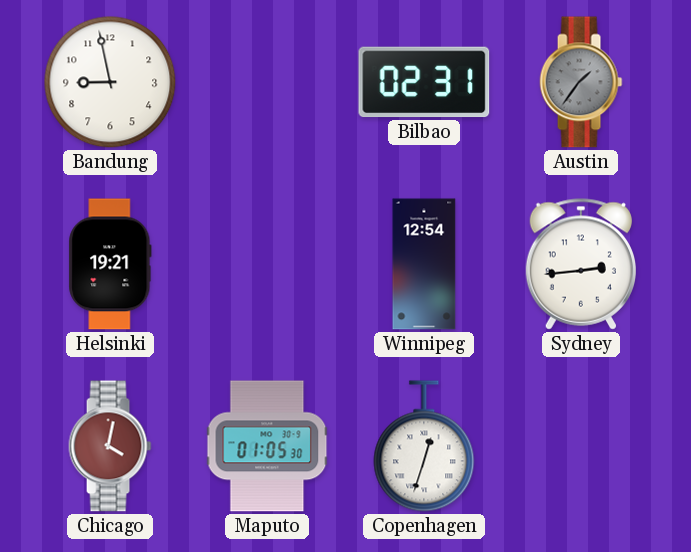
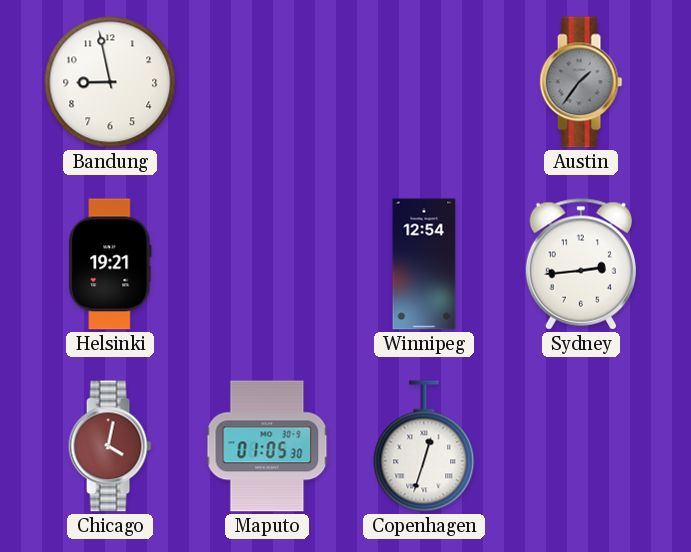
Bilbao: 02:31 -> none (424, 82)
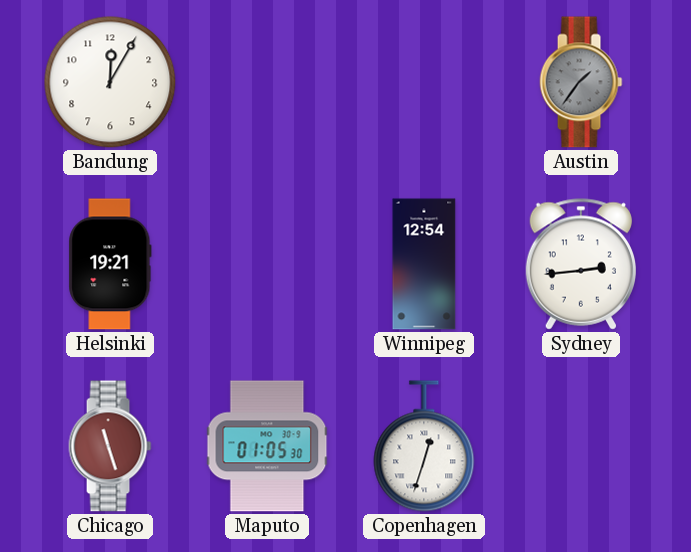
Bandung: 8:58 -> 12:05 (110, 82)
Chicago: 4:02 -> 11:27 (110, 446)
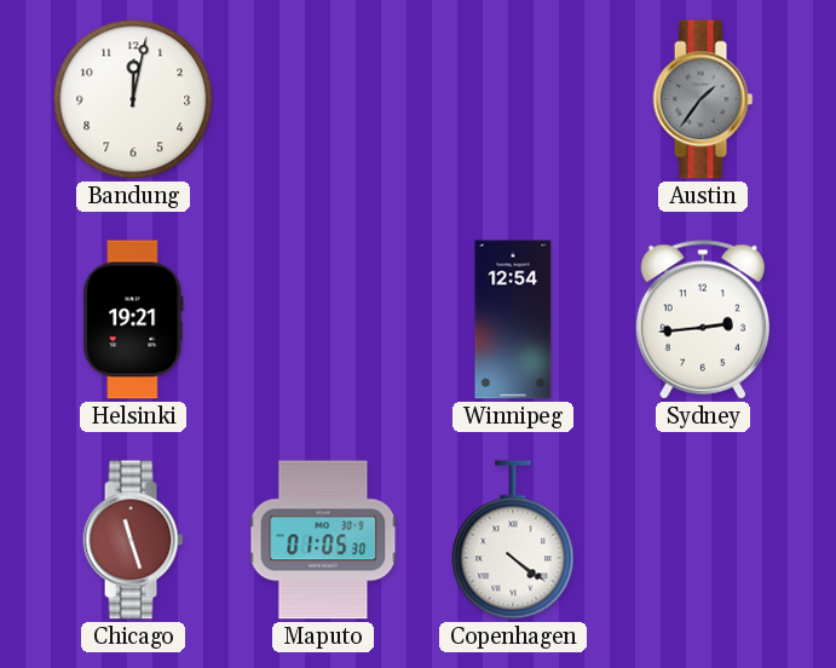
Bandung: 12:05 -> 12:02 (133, 99)
Copenhagen: 12:33 -> 4:21 (513, 540)
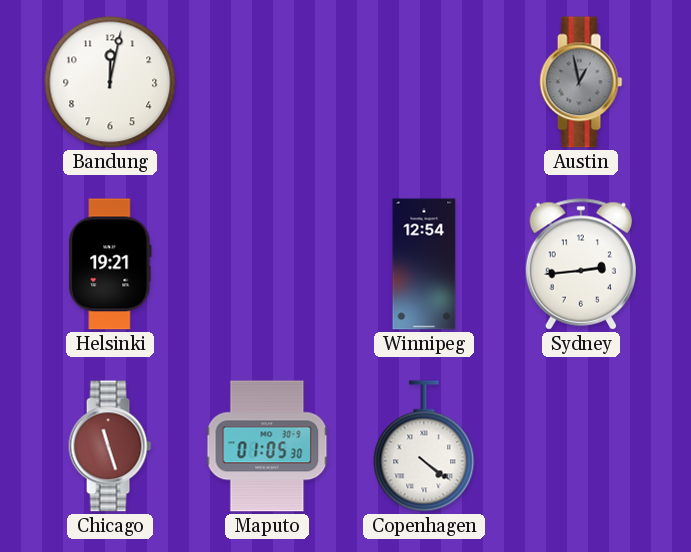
Austin: 1:36 -> 12:58 (581, 82)
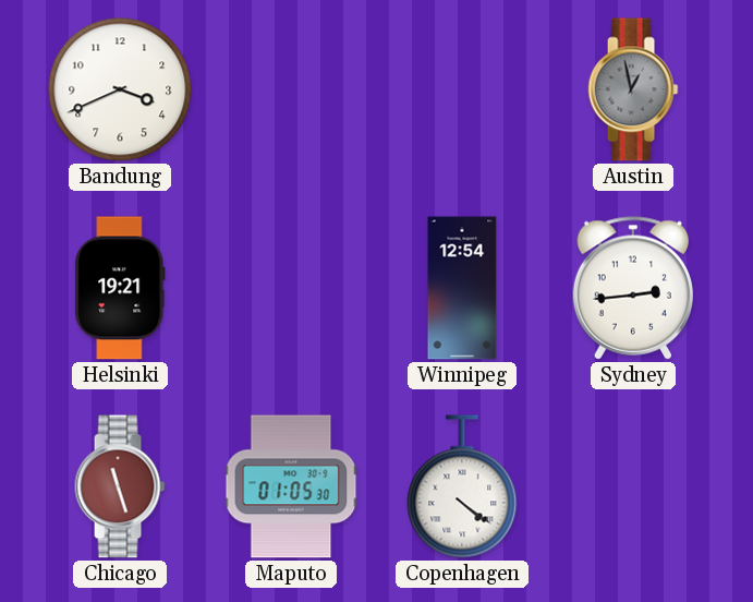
Bandung: 12:02 -> 3:41 (120, 89)
